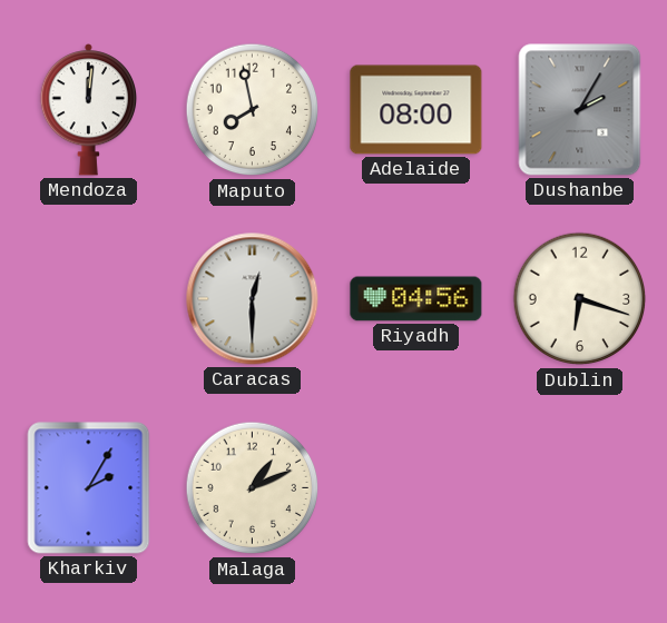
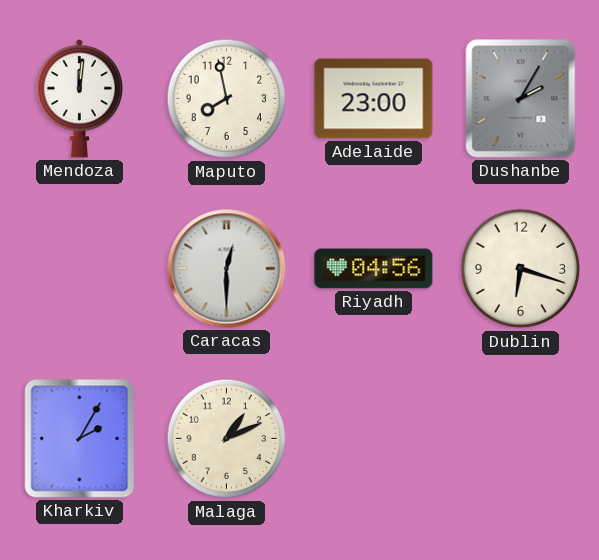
Adelaide: 08:00 -> 23:00 (374, 99)
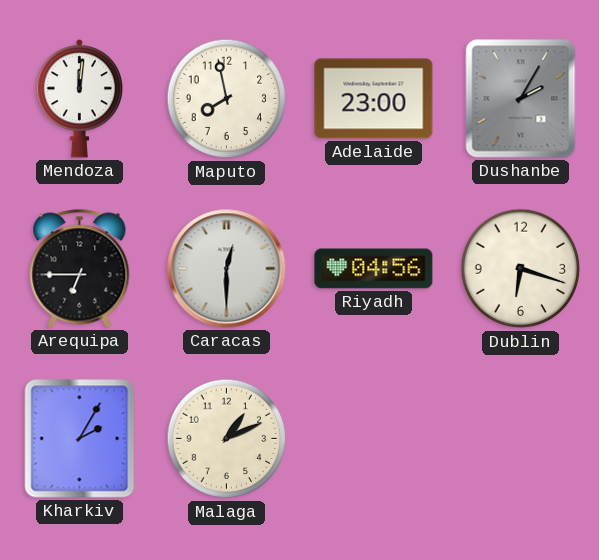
Arequipa: none -> 6:45 (80, 269)
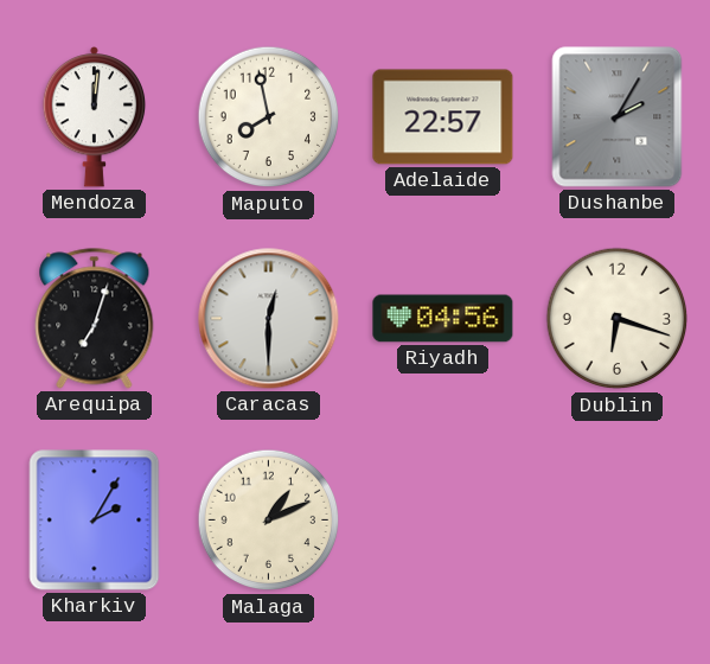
Adelaide: 23:00 -> 22:57 (443, 117)
Arequipa: 6:45 -> 7:03 (95, 319)
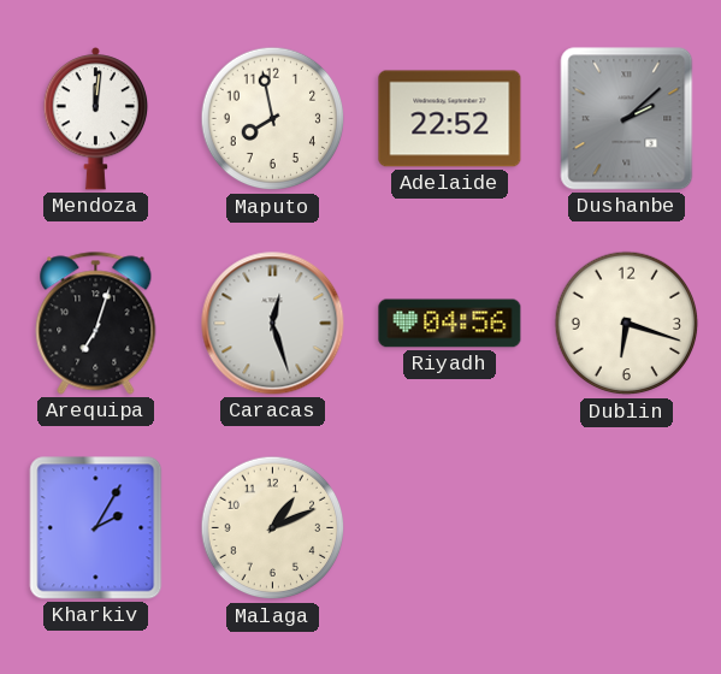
Adelaide: 22:57 -> 22:52 (450, 119)
Dushanbe: 2:05 -> 2:08 (627, 119)
Caracas: 12:30 -> 12:27 (273, 324)
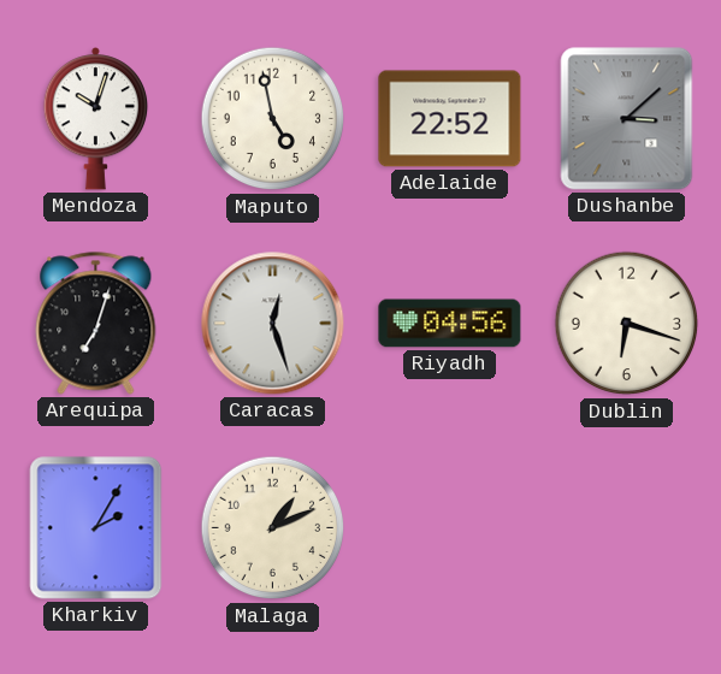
Mendoza: 12:01 -> 10:03 (96, 119)
Maputo: 7:58 -> 4:58 (273, 119)
Dushanbe: 2:08 -> 3:08 (627, 119)
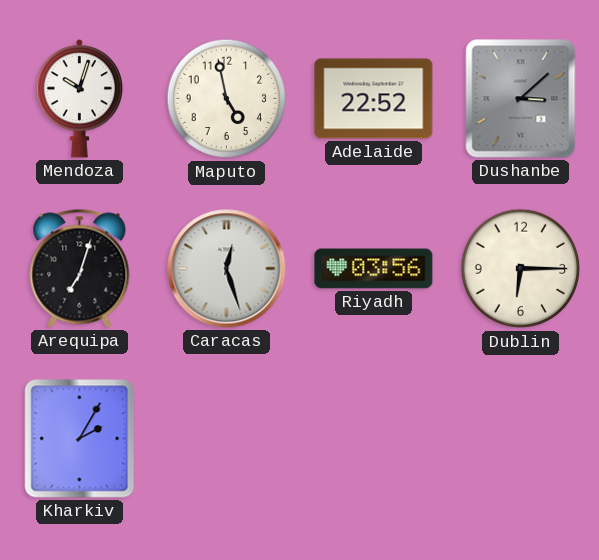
Riyadh: 04:56 -> 03:56 (374, 269)
Dublin: 6:18 -> 6:15 (521, 269)
Malaga: 1:11 -> none (273, 528)
